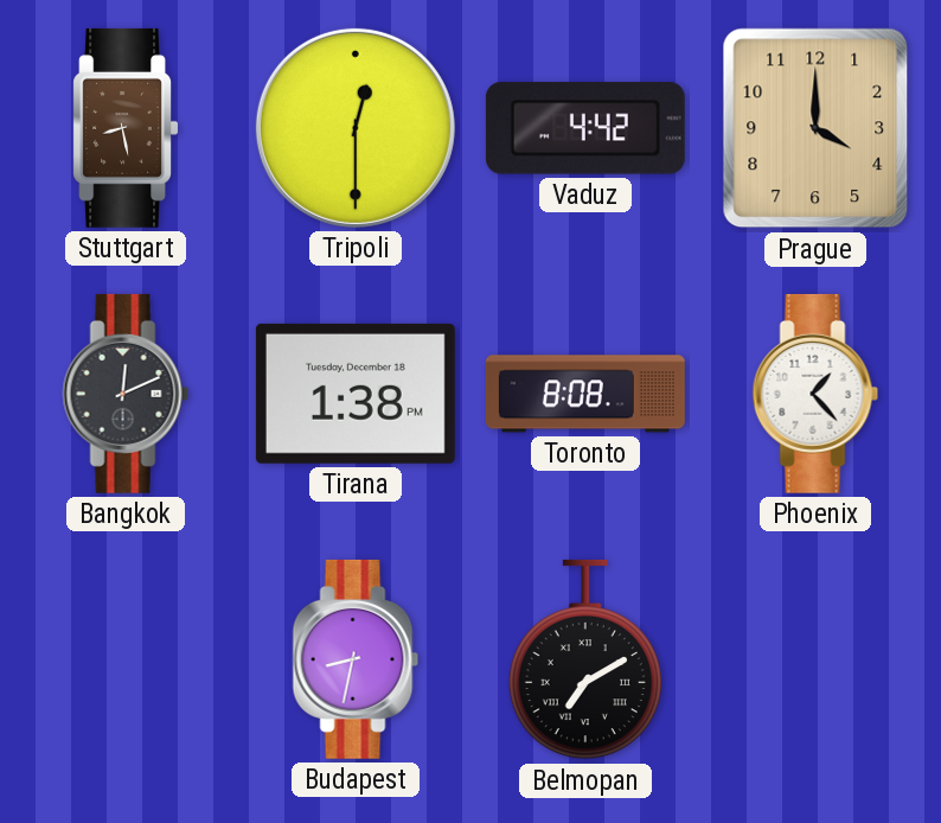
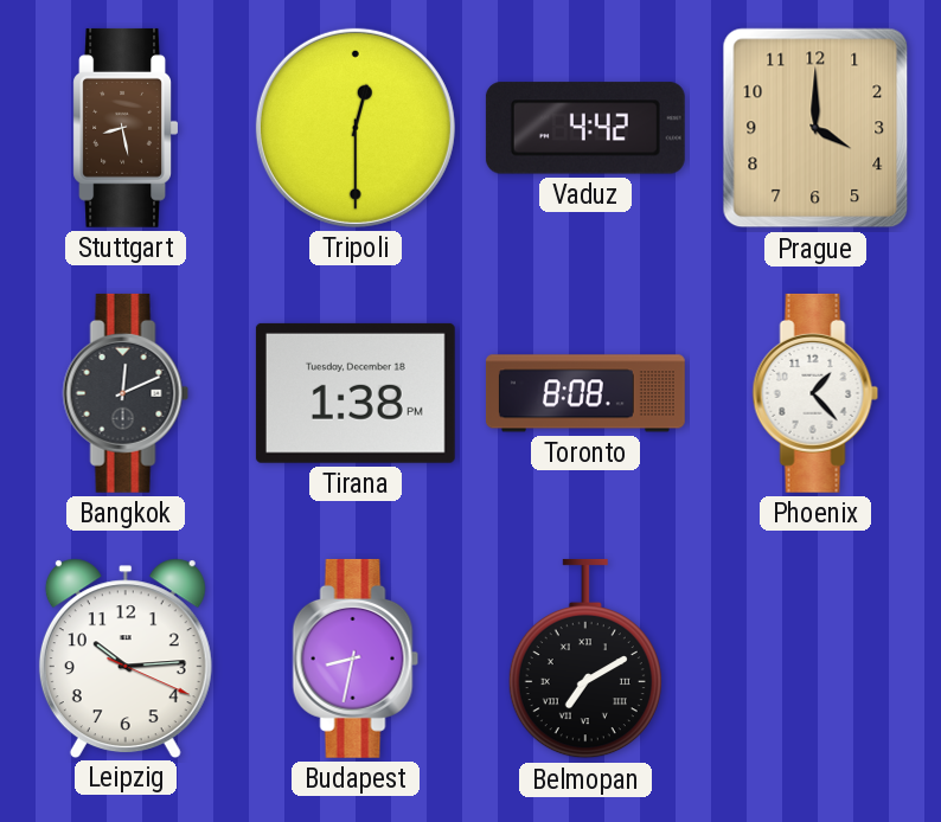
Leipzig: none -> 10:14 (126, 657)
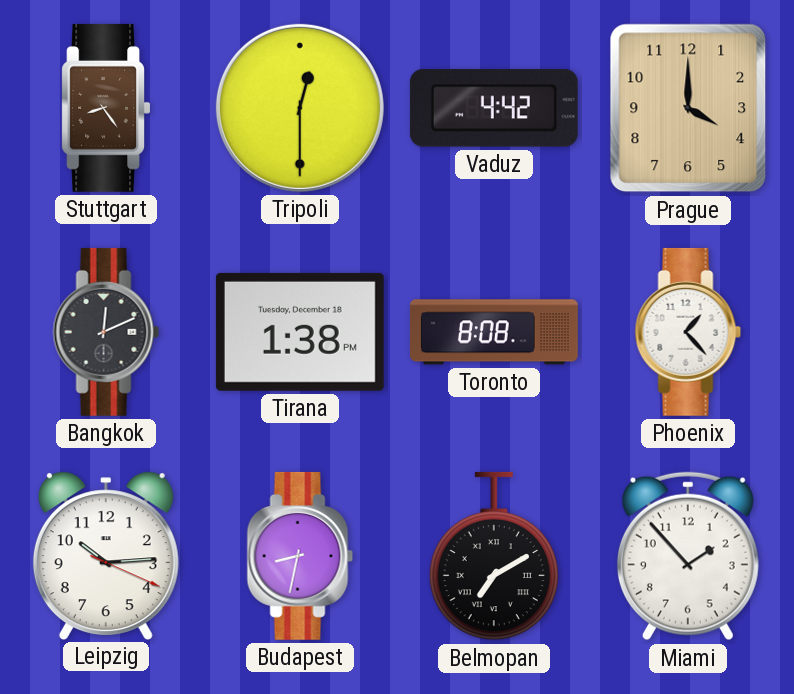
Stuttgart: 8:28 -> 8:24 (105, 108)
Miami: none -> 1:53 (688, 556)
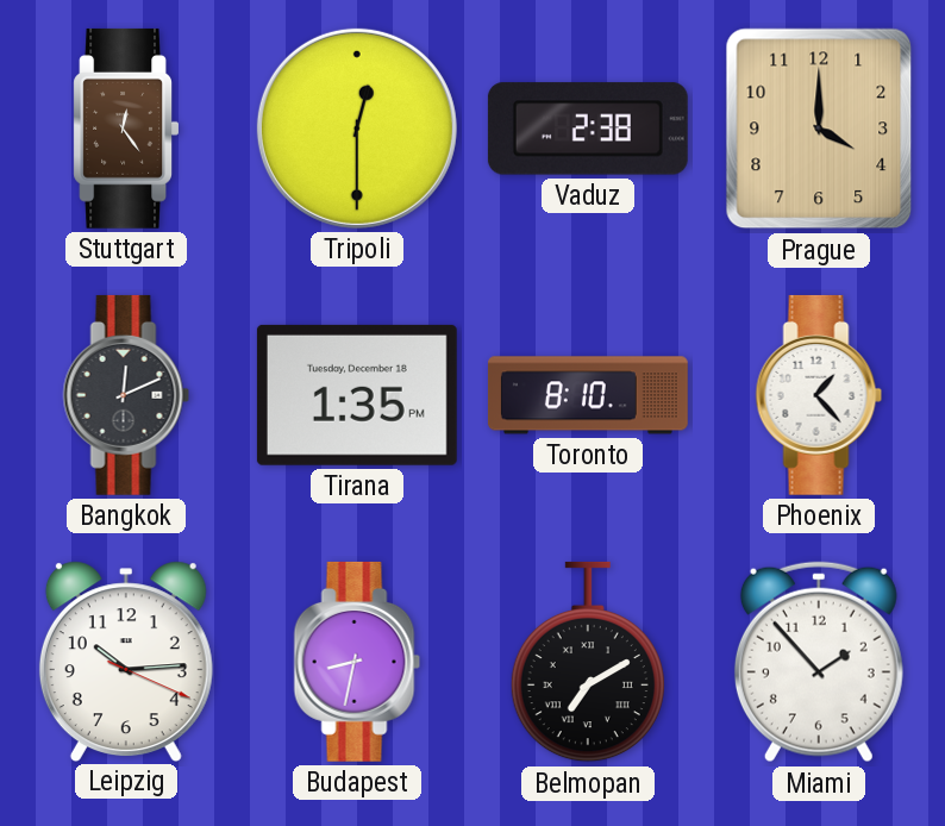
Stuttgart: 8:24 -> 12:24 (125, 129)
Vaduz: 4:42 -> 2:38 (588, 129)
Tirana: 1:38 -> 1:35 (357, 395)
Toronto: 8:08 -> 8:10 (588, 395)
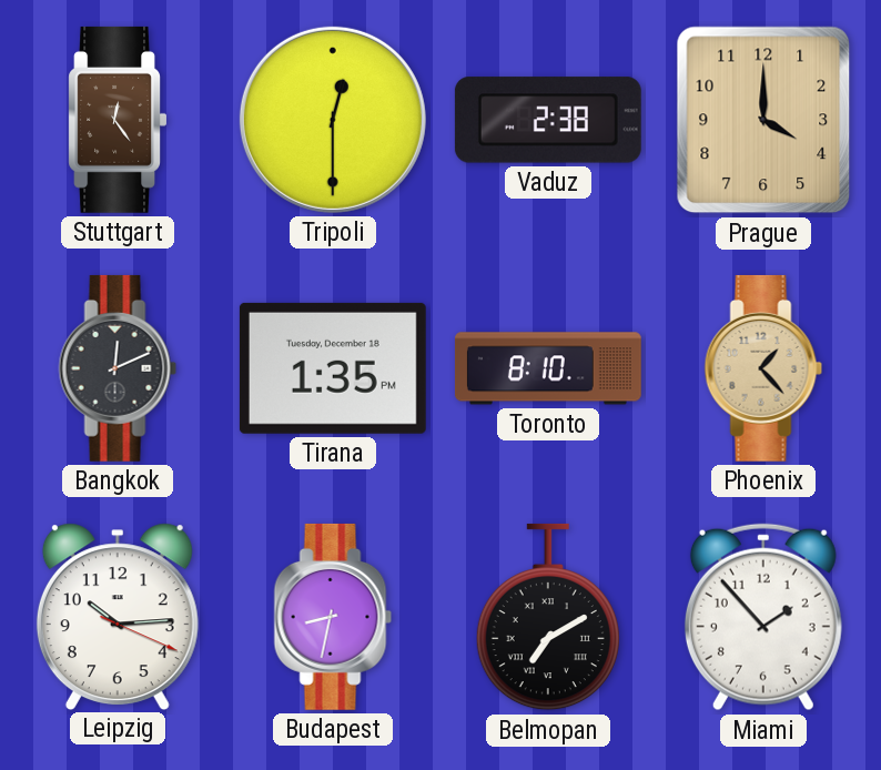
Phoenix dial: white -> champagne (763, 368)
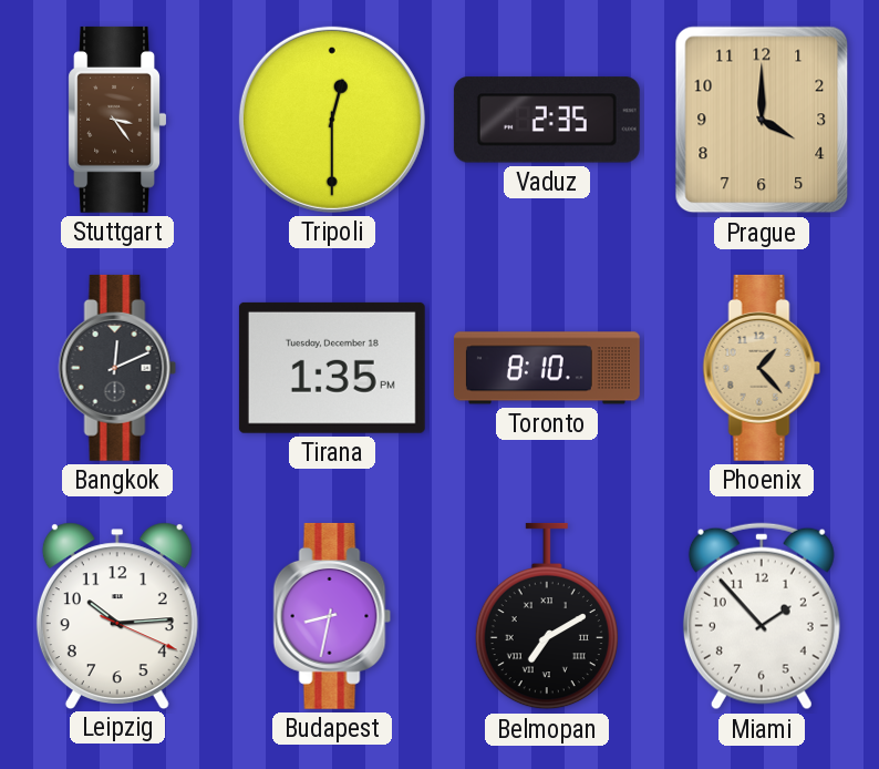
Stuttgart: 12:24 -> 3:24 (116, 120)
Vaduz: 2:38 -> 2:35 (547, 120)
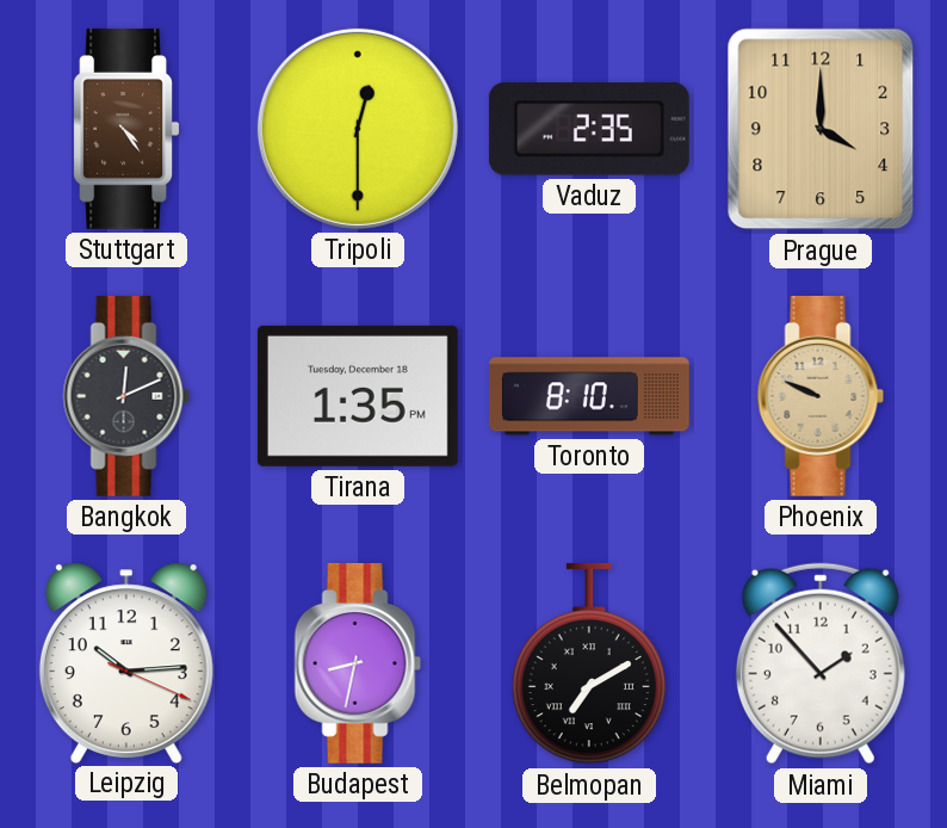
Stuttgart: 3:24 -> 4:24 (125, 129)
Phoenix: 1:23 -> 9:49 (821, 396)
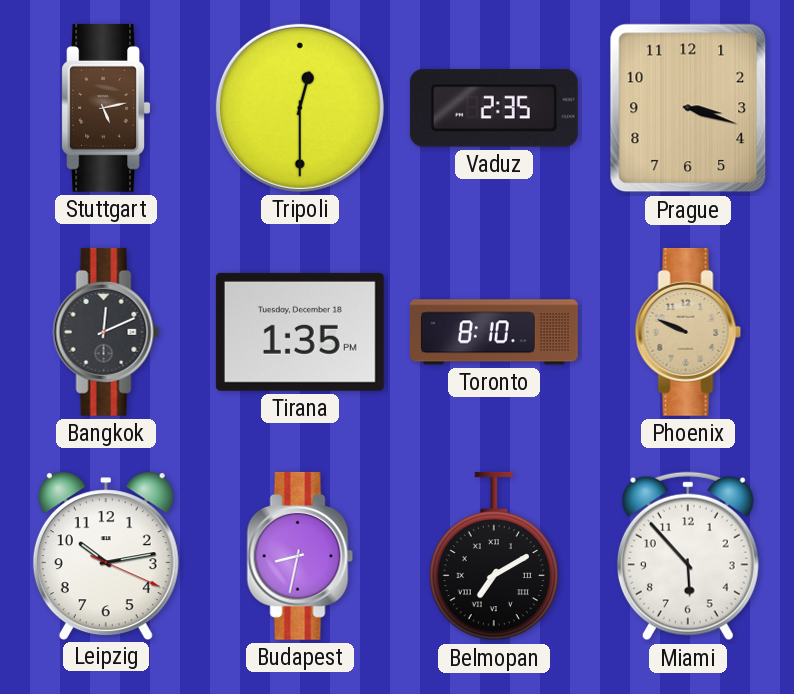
Stuttgart: 4:24 -> 5:13 (105, 108)
Prague: 4:00 -> 3:18 (688, 108)
Leipzig: 10:14 -> 10:13 (106, 555)
Miami: 1:53 -> 5:53 (688, 556)
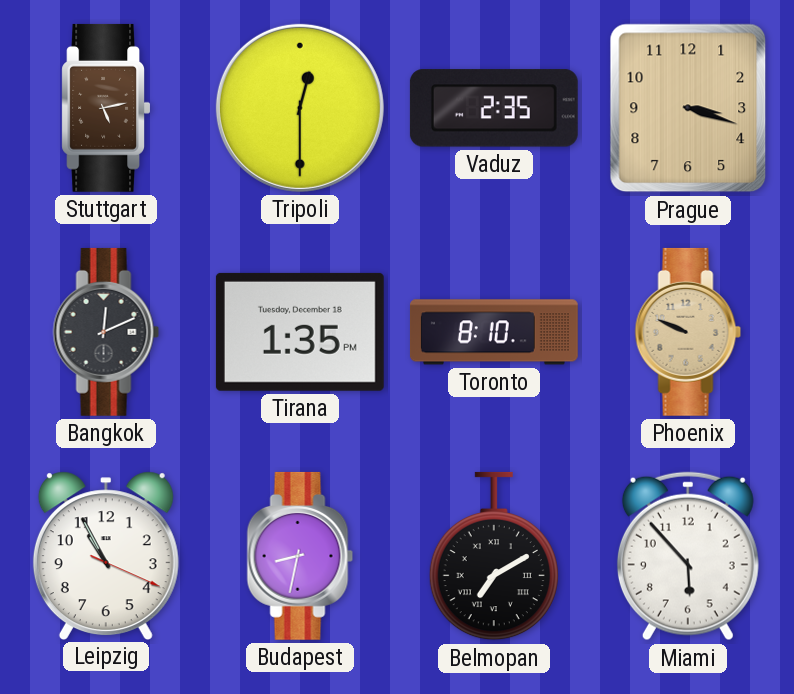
Leipzig: 10:13 -> 10:55 (106, 555)
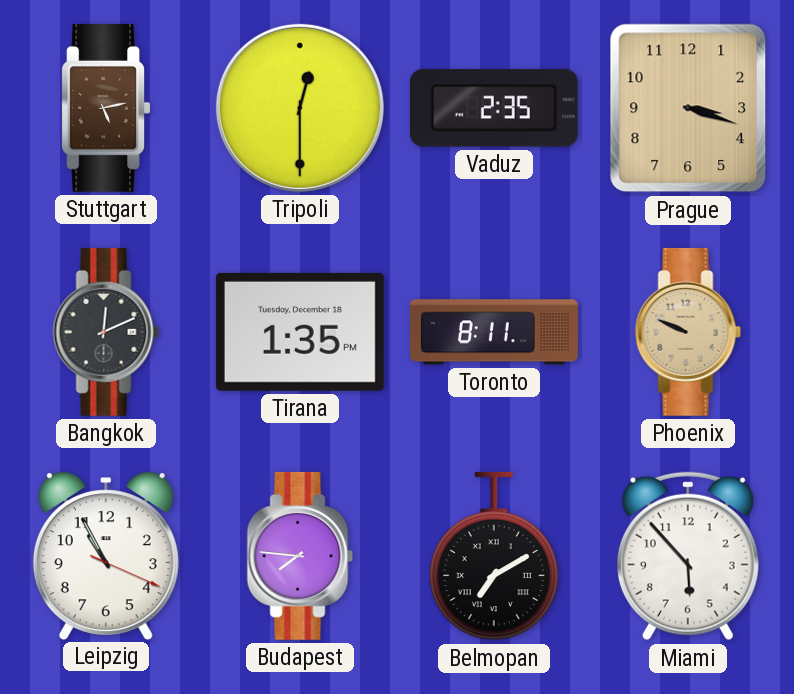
Toronto: 8:10 -> 8:11 (494, 332)
Budapest: 8:32 -> 7:46 (300, 556)
